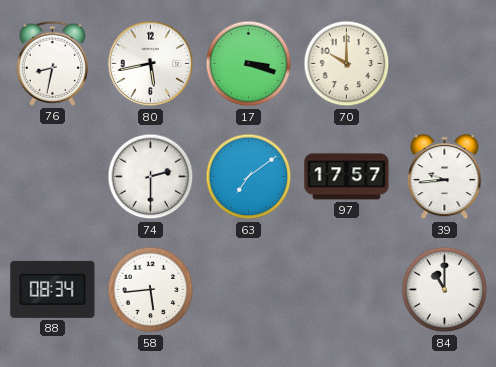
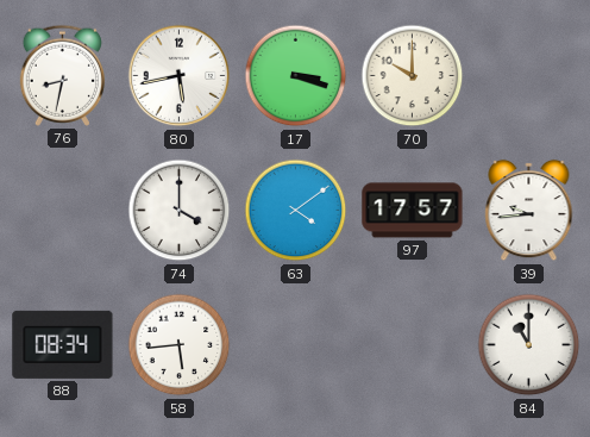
74: 2:30 -> 4:00 (180, 211)
63: 7:09 -> 4:09 (296, 211)
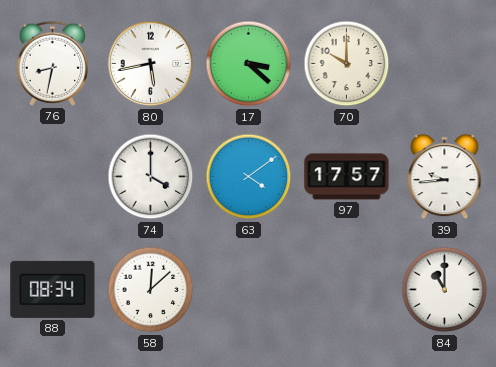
17: 3:18 -> 3:22 (249, 64)
58: 5:44 -> 12:08 (151, 290)
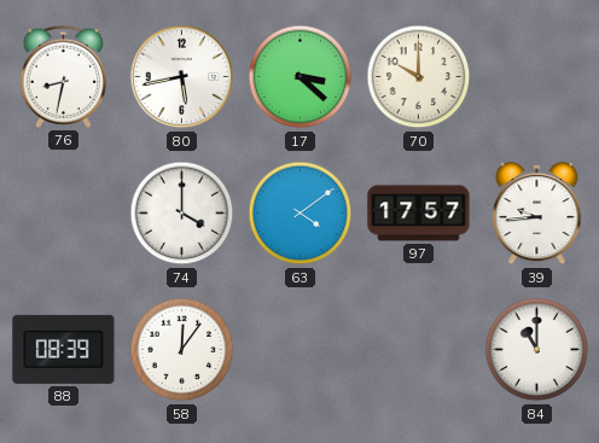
88: 08:34 -> 08:39 (64, 349)
58: 12:08 -> 12:06 (182, 350)
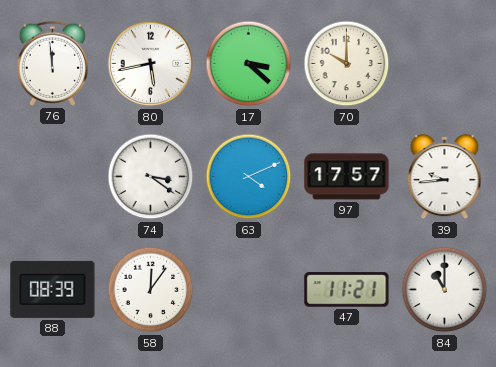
76: 8:32 -> 11:59 (52, 63)
74: 4:00 -> 3:21 (151, 177)
63: 4:09 -> 4:11 (249, 177)
47: none -> 11:21 (347, 290)
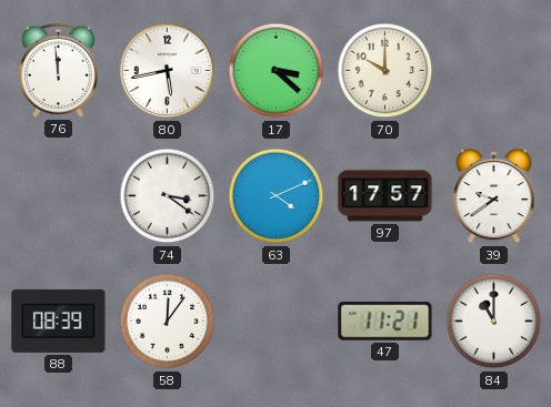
39: 9:44 -> 9:39 (494, 196)
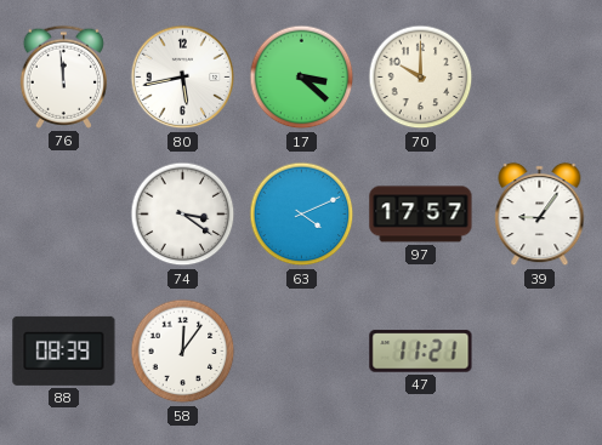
39: 9:39 -> 9:06 (540, 215)
84: 11:00 -> none (494, 322)
